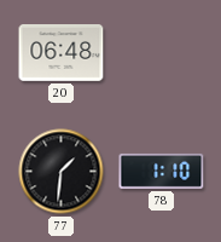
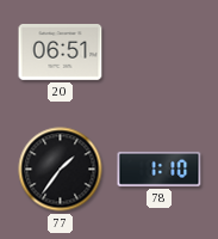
20: 06:48 -> 06:51 (61, 53)
77: 1:31 -> 1:36 (61, 170)
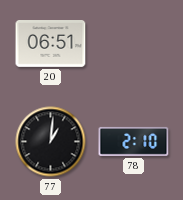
77: 1:36 -> 1:01 (51, 142)
78: 1:10 -> 2:10 (134, 141)
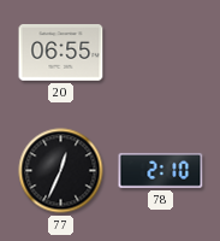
20: 06:51 -> 06:55 (61, 53)
77: 1:01 -> 12:34 (61, 171)
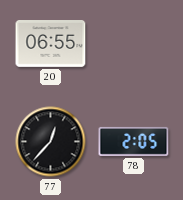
77: 12:34 -> 12:37 (51, 142)
78: 2:10 -> 2:05 (134, 141)
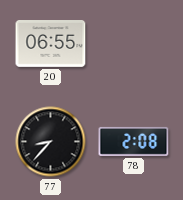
77: 12:37 -> 8:37 (51, 142)
78: 2:05 -> 2:08 (134, 141)
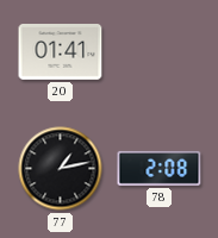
20: 06:55 -> 01:41 (61, 52)
77: 8:37 -> 1:13 (61, 169)
